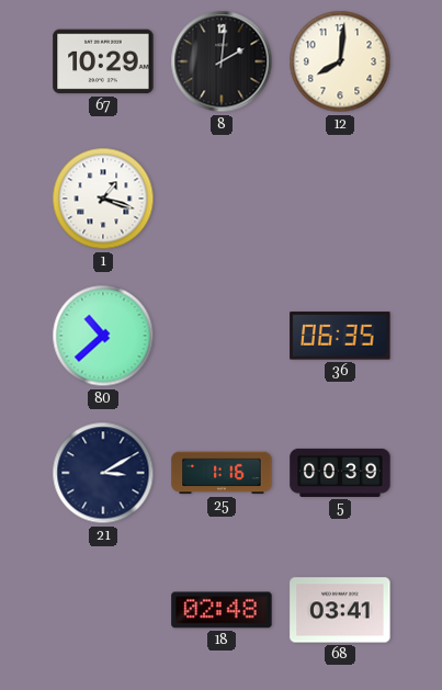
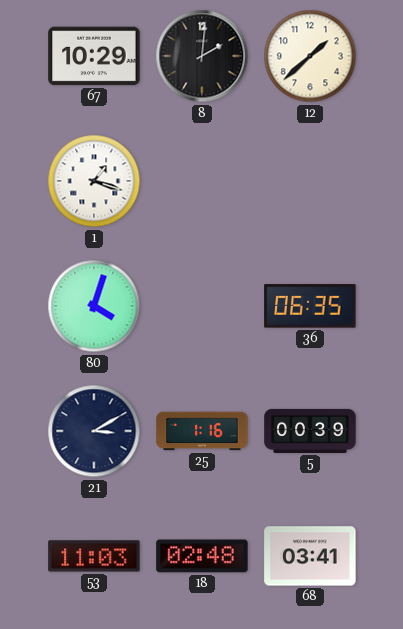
12: 8:01 -> 1:38 (310, 56)
80: 10:38 -> 4:03 (94, 306)
53: none -> 11:03 (94, 556)
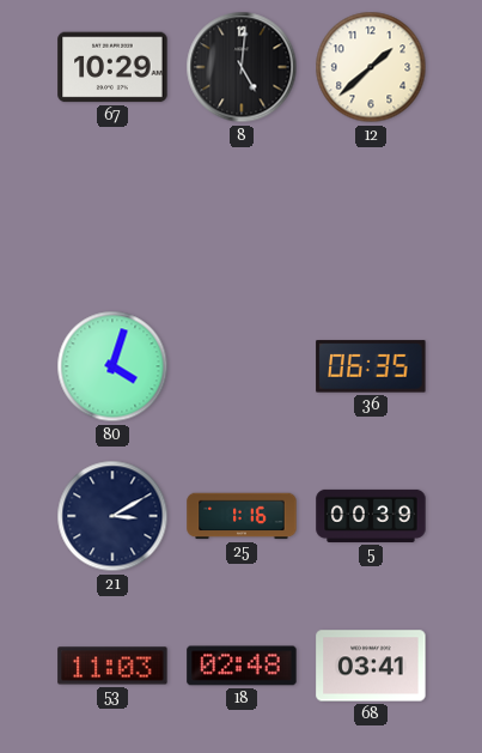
8: 2:01 -> 5:01 (242, 67)
1: 1:18 -> none (94, 181)
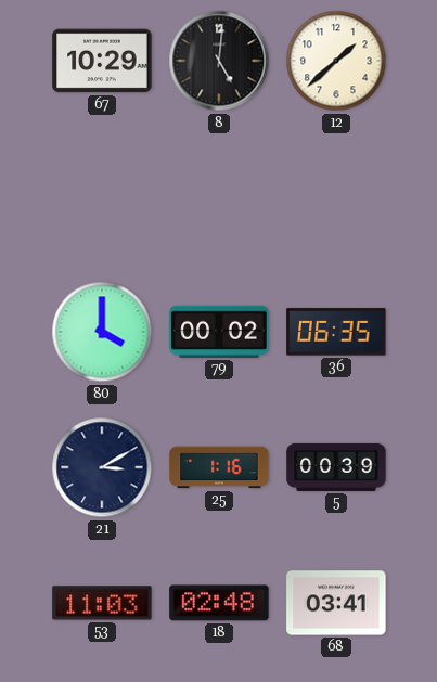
80: 4:03 -> 4:00 (102, 332)
79: none -> 00:02 (219, 332)
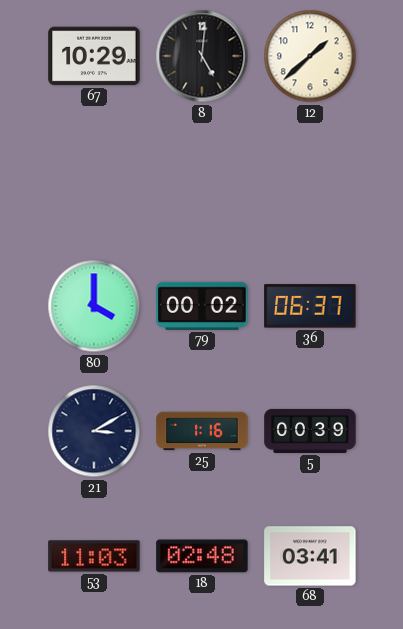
36: 06:35 -> 06:37 (310, 306)
